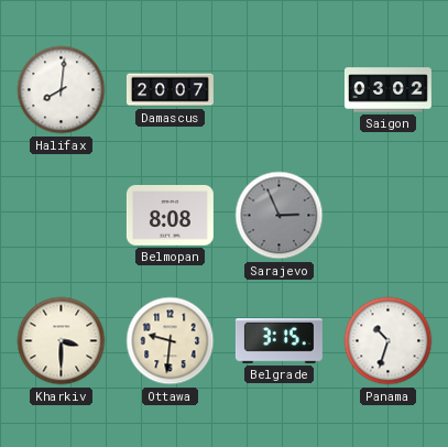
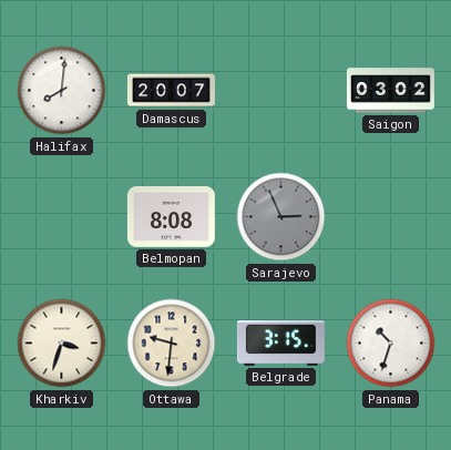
Kharkiv: 3:30 -> 3:33 (62, 344)
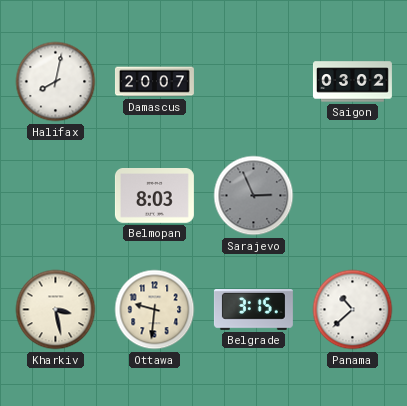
Halifax: 8:01 -> 8:02 (56, 82)
Belmopan: 8:08 -> 8:03 (154, 196)
Kharkiv: 3:33 -> 3:28 (56, 310)
Panama: 10:33 -> 10:38 (353, 310)
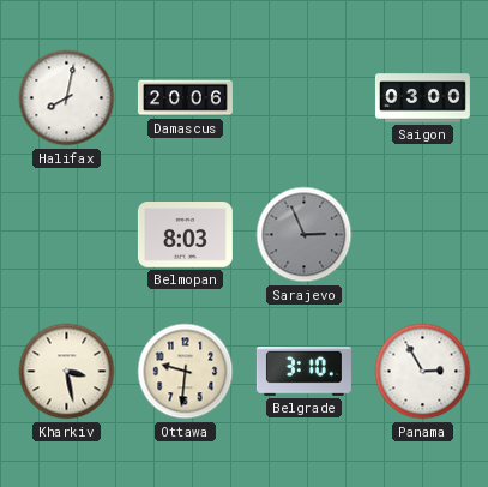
Damascus: 20:07 -> 20:06 (185, 98)
Saigon: 03:02 -> 03:00 (422, 98)
Belgrade: 3:15 -> 3:10 (303, 372)
Panama: 10:38 -> 2:55 (423, 372)
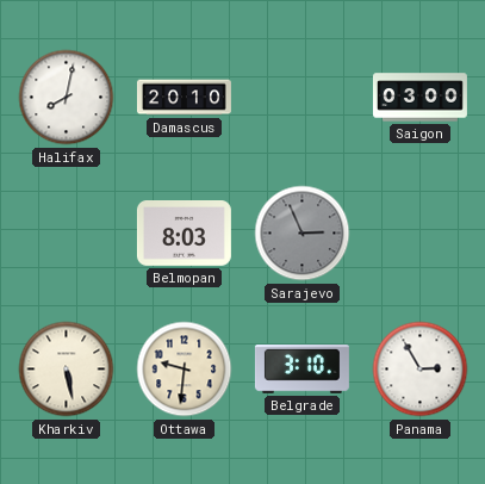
Damascus: 20:06 -> 20:10 (184, 98)
Kharkiv: 3:28 -> 5:28 (67, 370)
